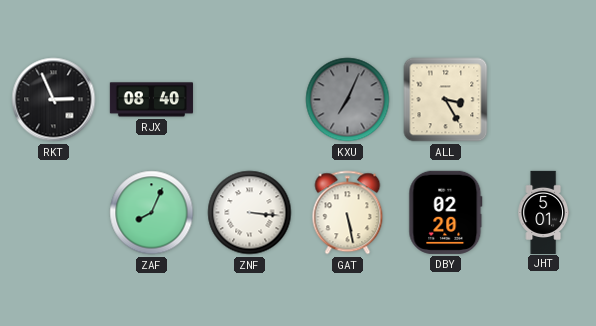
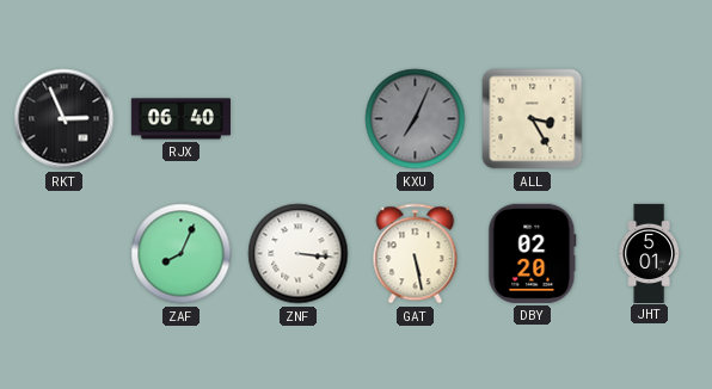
RJX: 08:40 -> 06:40 (180, 119)
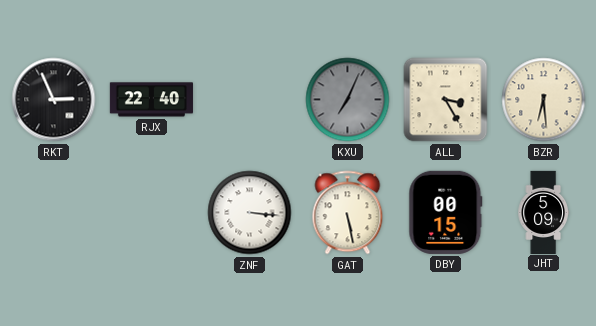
RJX: 06:40 -> 22:40 (151, 100)
BZR: none -> 6:29 (544, 100)
ZAF: 8:04 -> none (182, 254)
DBY: 02:20 -> 00:15 (446, 212)
JHT: 5:01 -> 5:09 (543, 212)
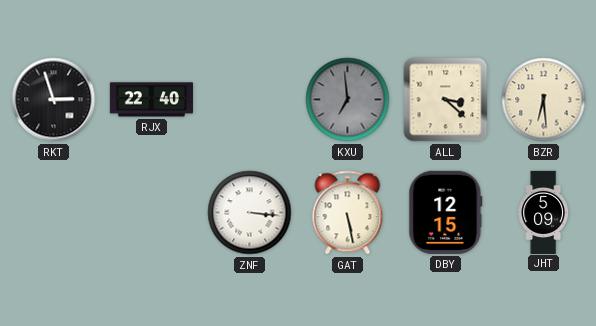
RKT: 2:56 -> 2:57 (54, 100)
KXU: 7:04 -> 6:59 (348, 100)
ALL: 3:25 -> 3:22 (446, 100)
DBY: 00:15 -> 12:15 (446, 212)
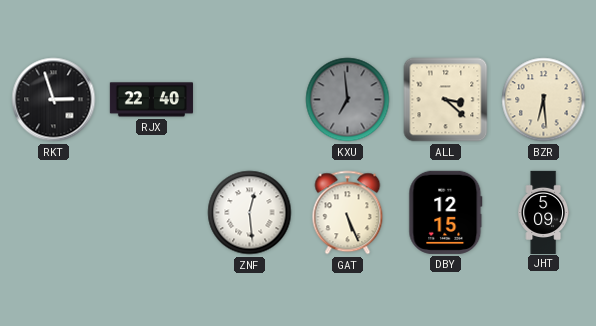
ZNF: 3:16 -> 12:29 (250, 213)
GAT: 5:28 -> 5:26 (348, 213)
